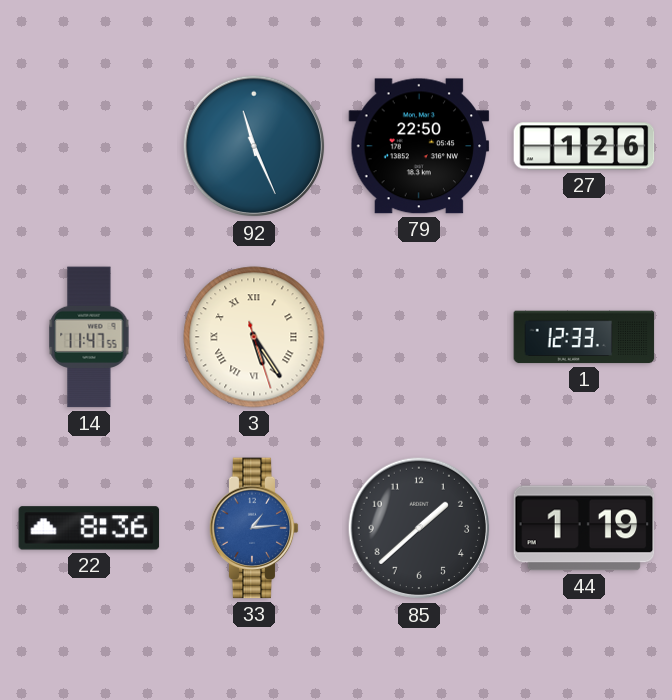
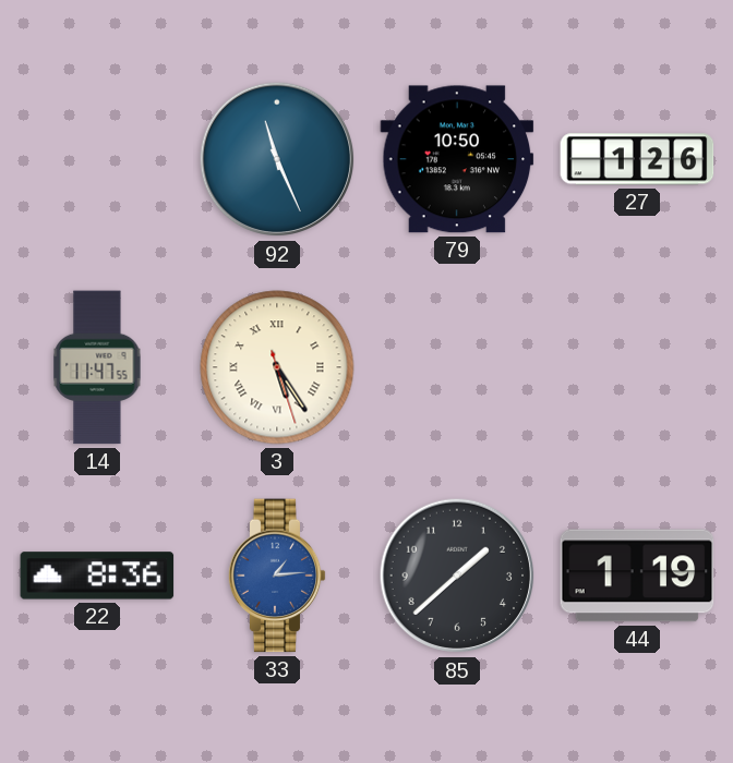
79: 22:50 -> 10:50 (457, 159)
1: 12:33 -> none (584, 337)
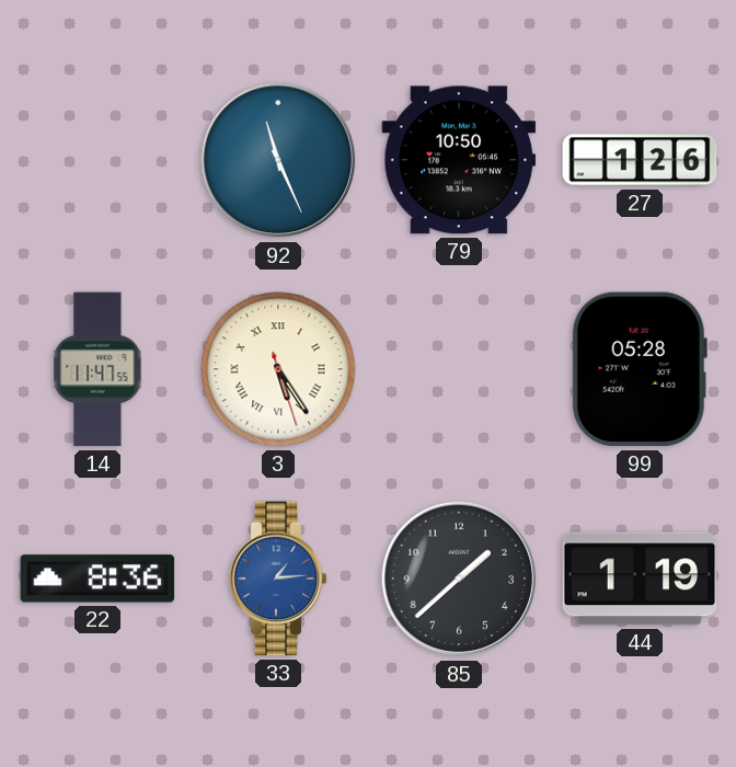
99: none -> 05:28 (639, 369)
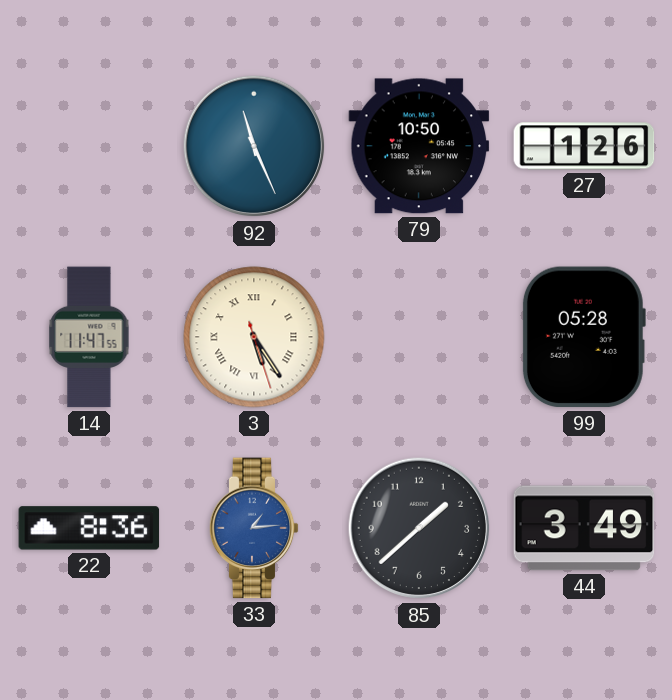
44: 1:19 -> 3:49 (584, 528)
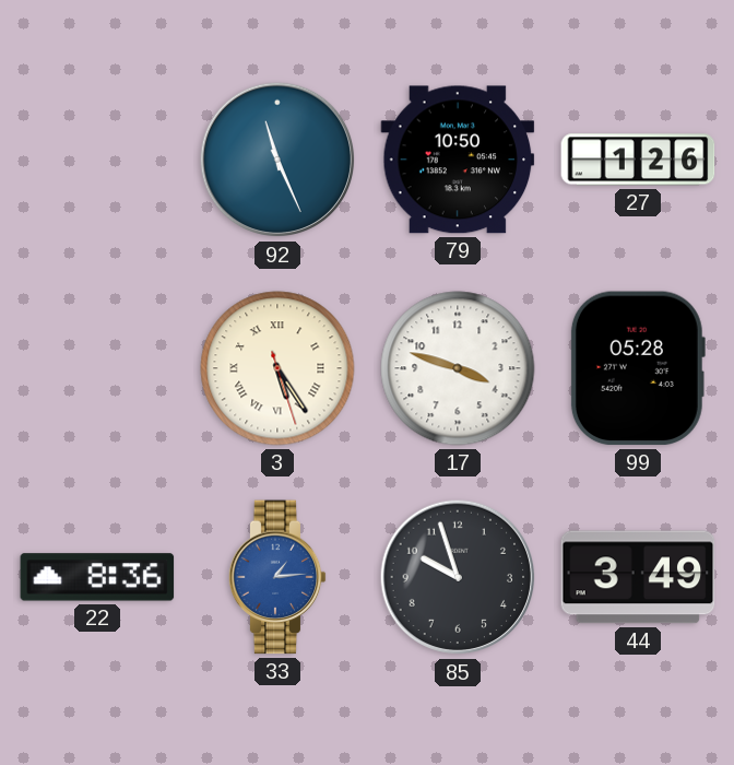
14: 11:47 -> none (89, 337)
17: none -> 3:48 (458, 368)
85: 1:38 -> 9:57 (458, 577)
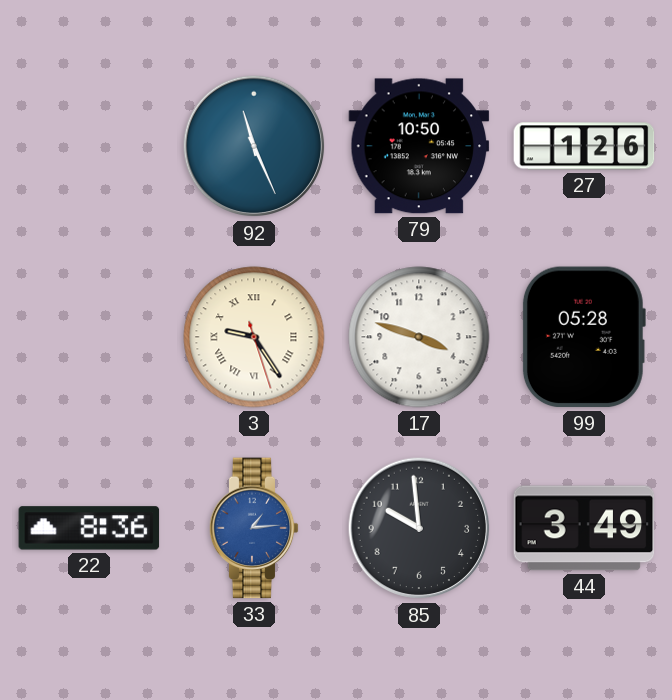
3: 5:24 -> 9:24 (254, 337)
85: 9:57 -> 9:59 (419, 528)
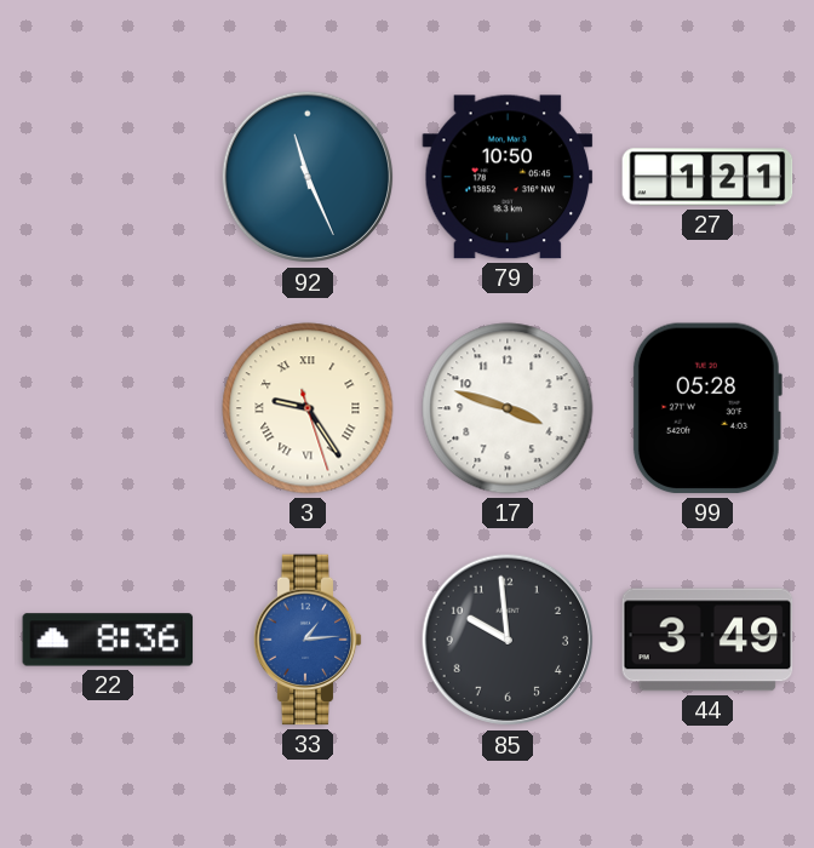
27: 1:26 -> 1:21 (707, 177)
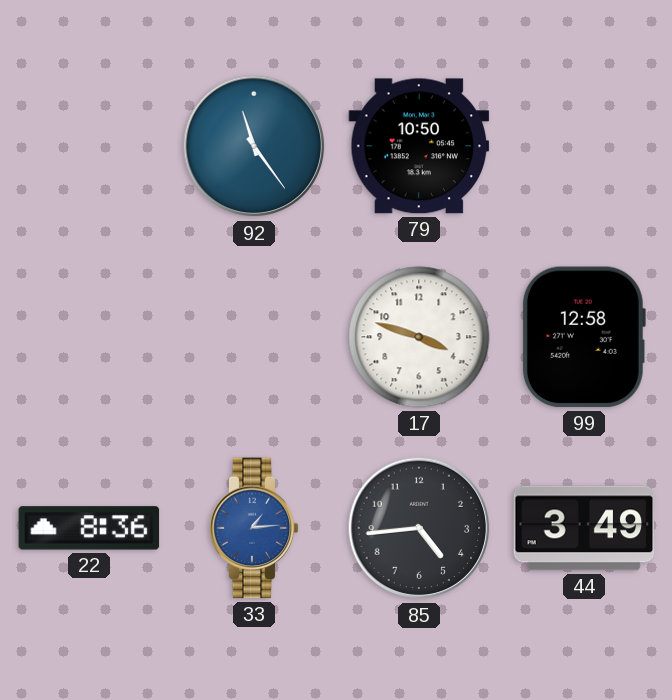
92: 11:26 -> 11:24 (254, 146)
27: 1:21 -> none (707, 177)
3: 9:24 -> none (308, 408)
99: 05:28 -> 12:58 (583, 337)
85: 9:59 -> 4:44 (419, 528)
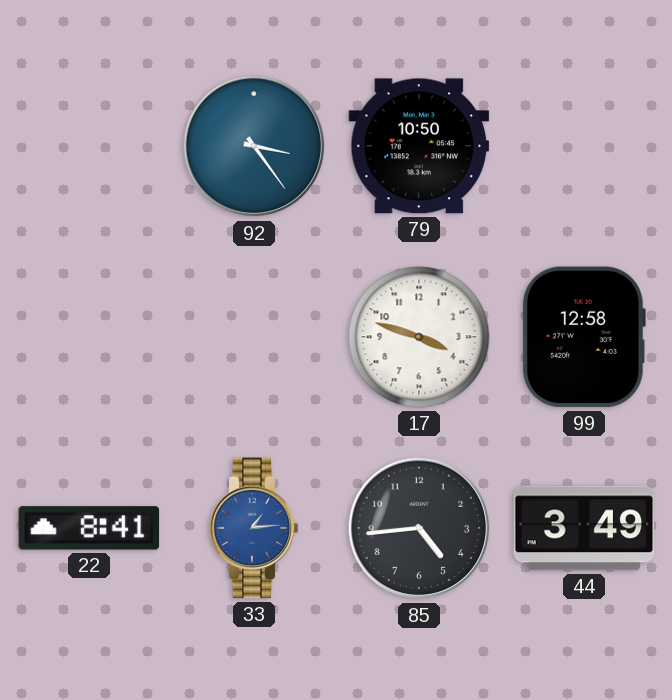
92: 11:24 -> 3:24 (254, 146)
22: 8:36 -> 8:41 (89, 528)
